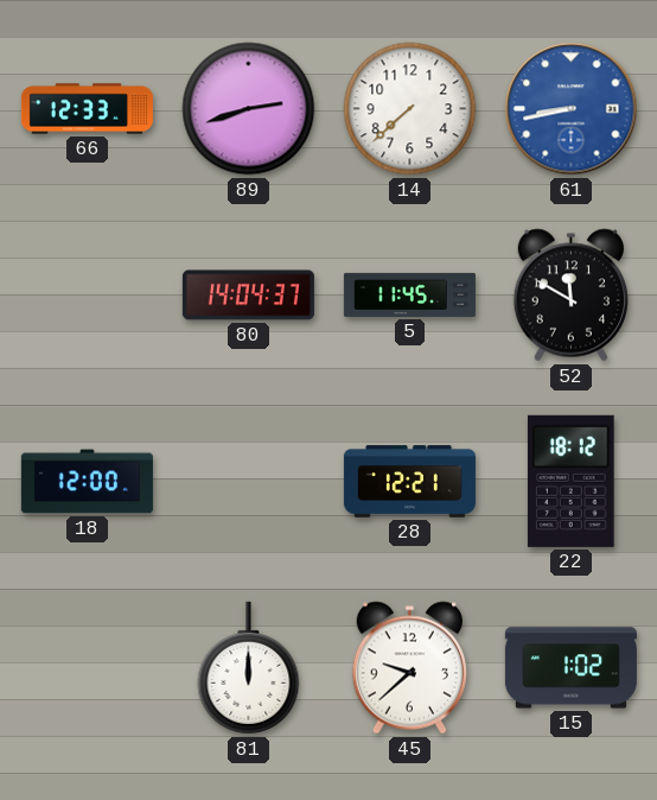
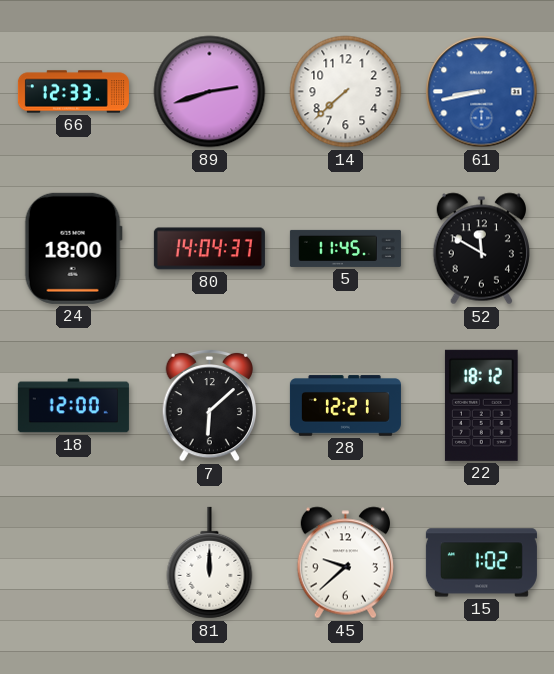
24: none -> 18:00 (73, 248)
7: none -> 6:08 (209, 405)
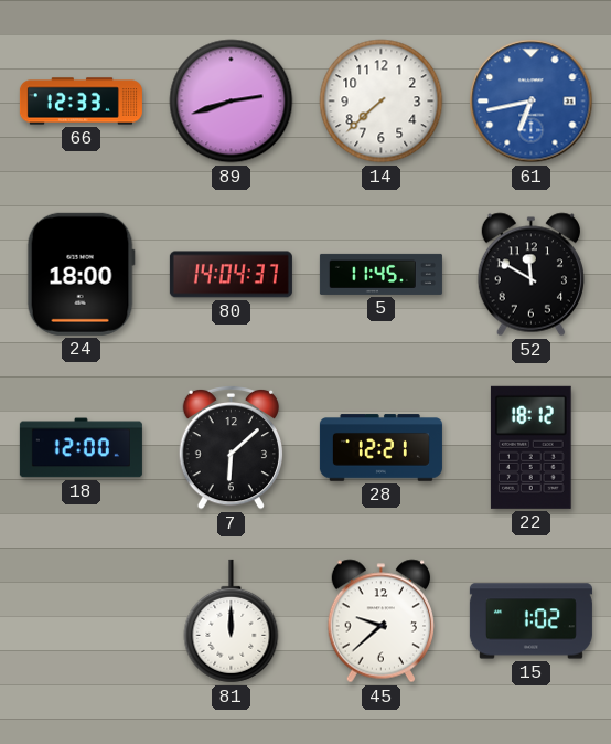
61: 8:43 -> 6:43 (532, 102)
